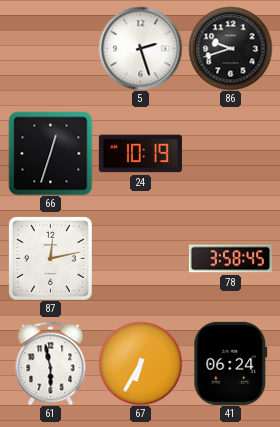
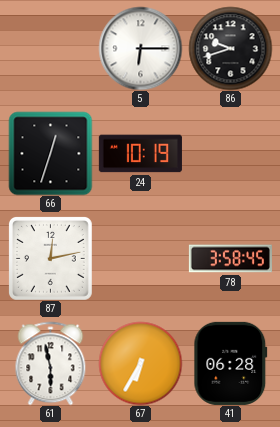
5: 2:27 -> 6:15 (140, 48)
41: 06:24 -> 06:28 (231, 363)
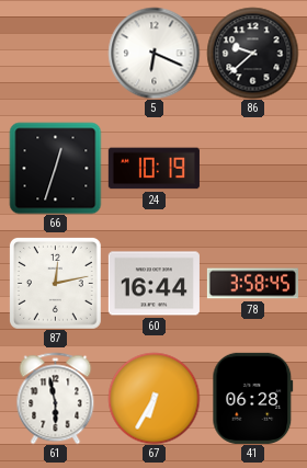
5: 6:15 -> 6:19 (153, 53)
86: 9:42 -> 9:38 (252, 53)
60: none -> 16:44 (153, 284)
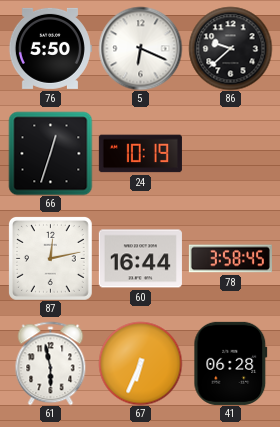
76: none -> 5:50 (50, 48)
67: 6:35 -> 6:34 (140, 363)
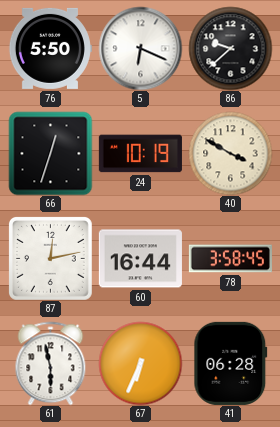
40: none -> 3:50 (230, 153)
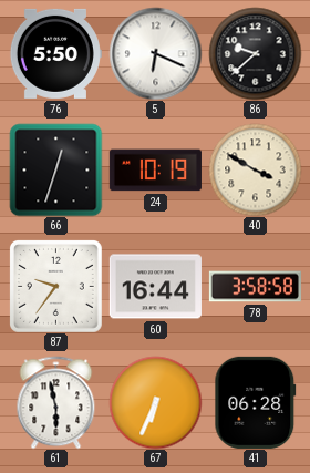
87: 12:13 -> 9:36 (55, 286)
78: 3:58:45 -> 3:58:58 (255, 287)
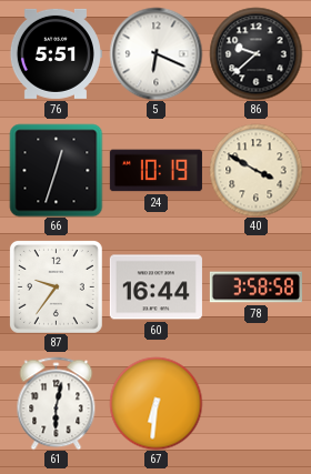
76: 5:50 -> 5:51 (56, 53)
61: 5:58 -> 6:02 (57, 403)
67: 6:34 -> 6:31 (155, 403)
41: 06:28 -> none (256, 402)
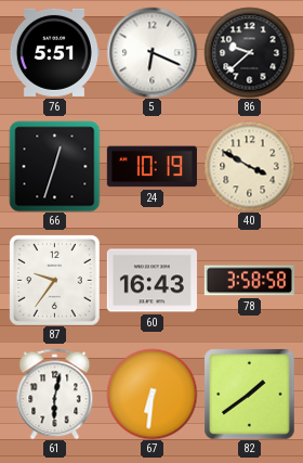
60: 16:44 -> 16:43 (151, 281)
82: none -> 1:39 (249, 394)
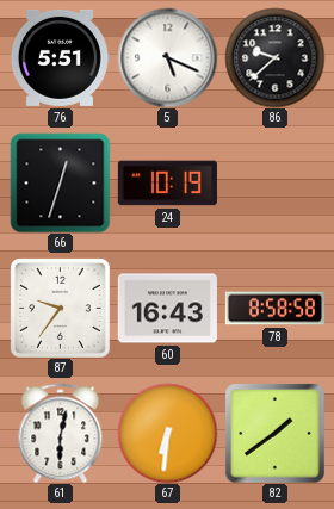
5: 6:19 -> 5:19 (167, 57)
40: 3:50 -> none (249, 166)
78: 3:58 -> 8:58 (274, 309)
